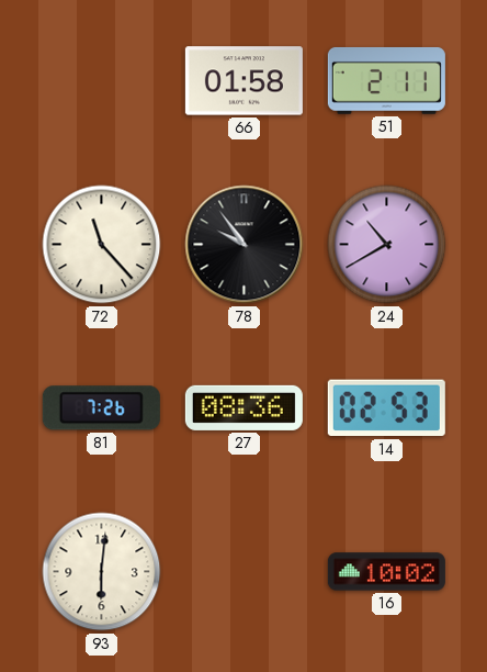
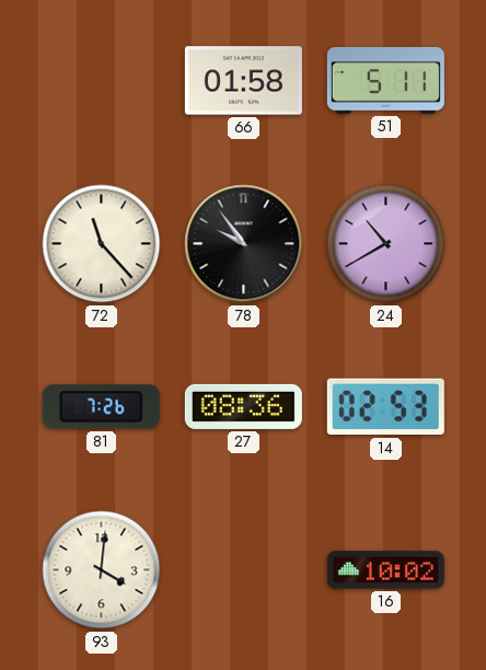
51: 2:11 -> 5:11 (385, 80)
93: 6:01 -> 4:01 (102, 570)
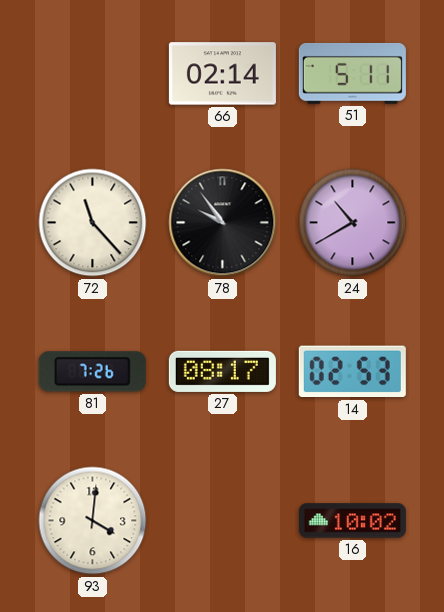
66: 01:58 -> 02:14 (222, 74)
27: 08:36 -> 08:17 (222, 371)
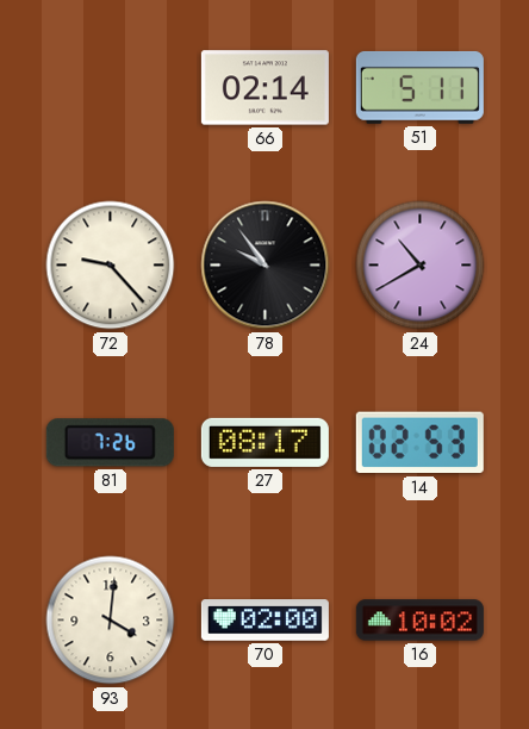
72: 11:23 -> 9:23 (111, 266)
70: none -> 02:00 (264, 621)
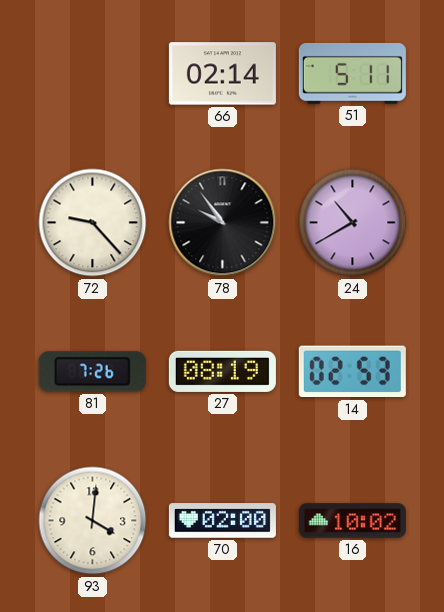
27: 08:17 -> 08:19 (222, 371)
